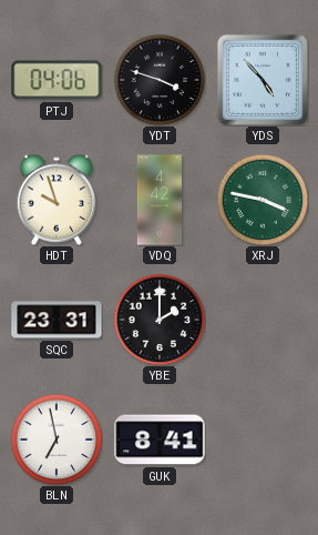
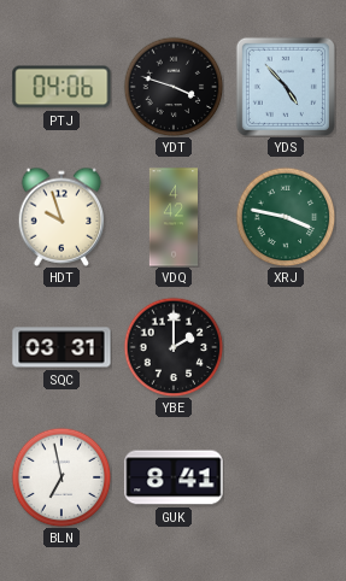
SQC: 23:31 -> 03:31 (61, 347)
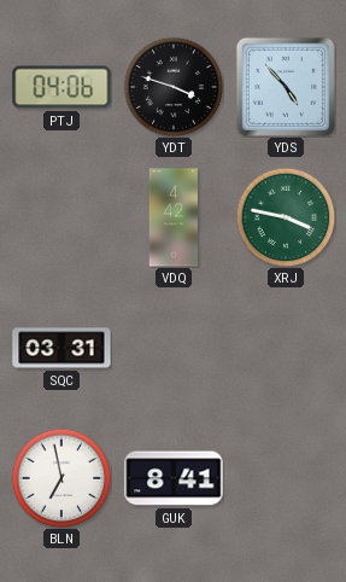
HDT: 9:57 -> none (61, 217)
YBE: 2:00 -> none (174, 347)
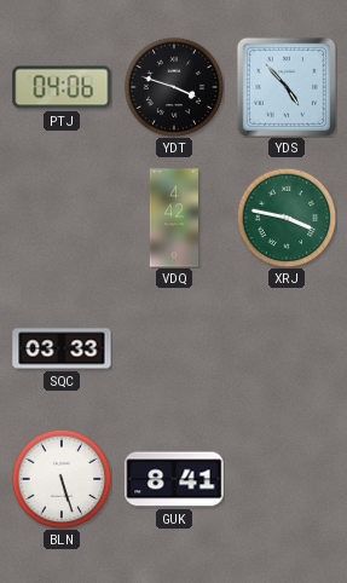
SQC: 03:31 -> 03:33 (62, 348)
BLN: 6:58 -> 5:27 (62, 479)
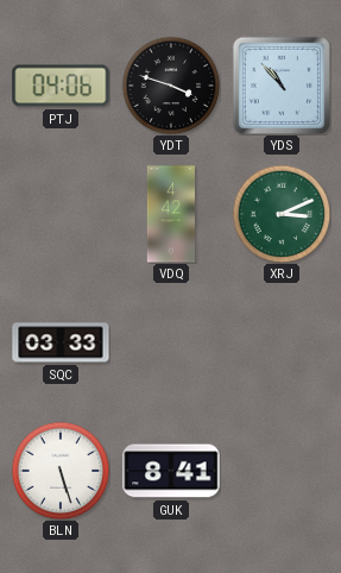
YDS: 4:53 -> 10:53 (282, 86)
XRJ: 3:47 -> 3:11 (282, 214)
